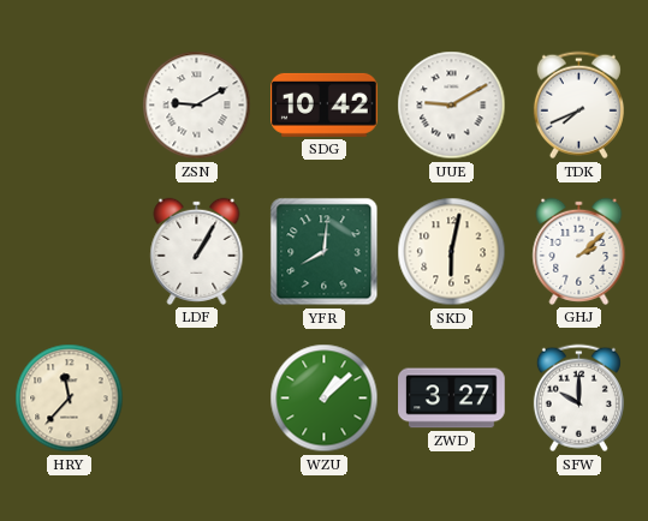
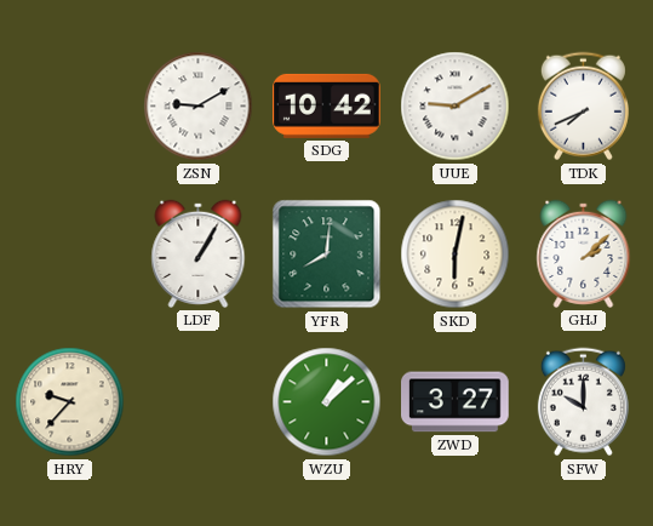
HRY: 11:37 -> 9:37 (70, 402)
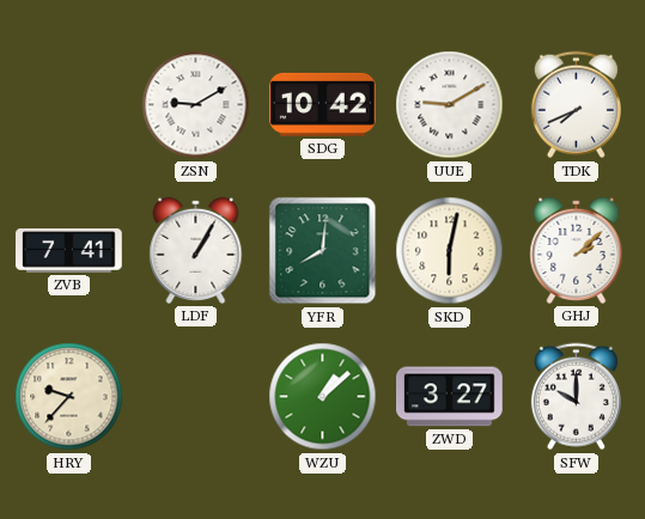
ZVB: none -> 7:41 (69, 251)
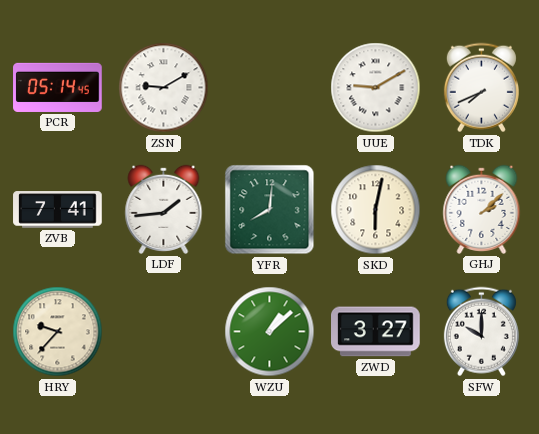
PCR: none -> 05:14 (58, 87)
SDG: 10:42 -> none (323, 104)
LDF: 1:05 -> 1:44 (164, 209)
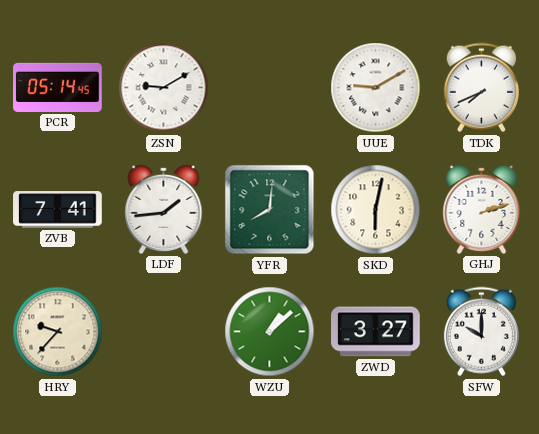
GHJ: 2:08 -> 2:12 (482, 209)
